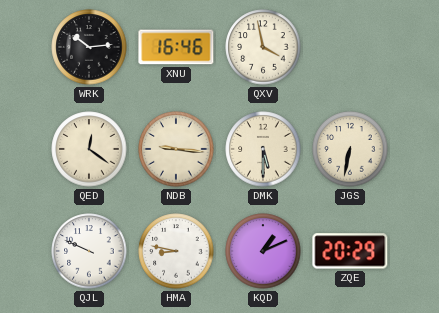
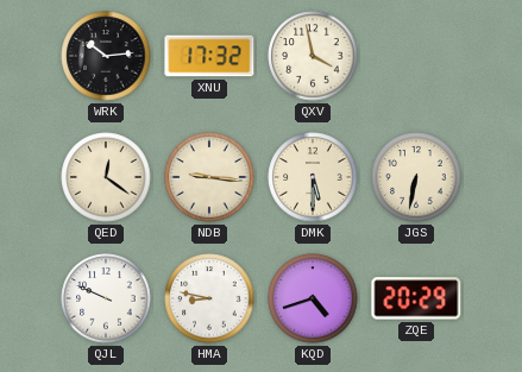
XNU: 16:46 -> 17:32 (209, 56)
KQD: 1:11 -> 4:42 (313, 298)
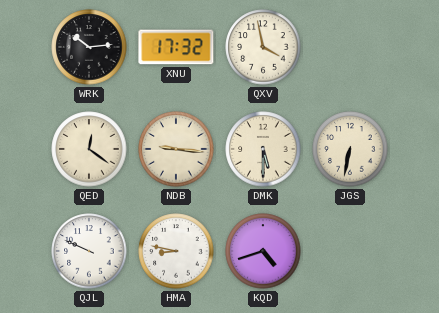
ZQE: 20:29 -> none (416, 298)
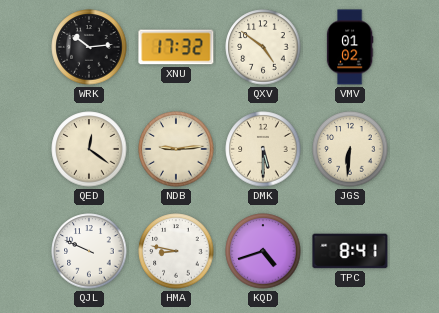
QXV: 3:58 -> 4:51 (263, 47)
VMV: none -> 01:02 (350, 47)
NDB: 9:16 -> 9:14 (176, 149)
JGS: 6:32 -> 6:31 (350, 149)
TPC: none -> 8:41 (350, 251)
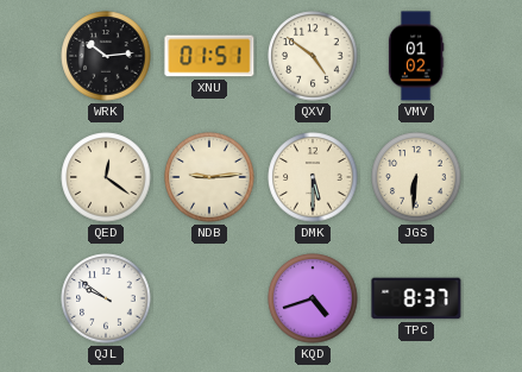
XNU: 17:32 -> 01:51 (209, 56)
QJL: 9:49 -> 9:51 (106, 298)
HMA: 8:47 -> none (176, 251)
TPC: 8:41 -> 8:37 (416, 298)
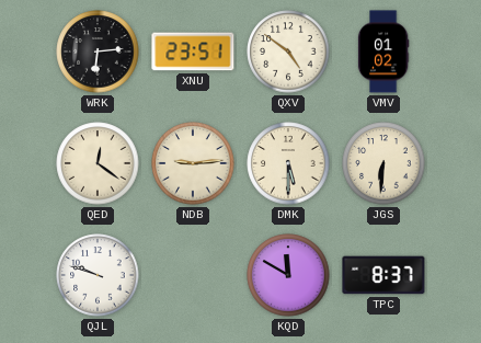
WRK: 10:14 -> 6:14 (98, 52)
XNU: 01:51 -> 23:51 (193, 52)
QJL: 9:51 -> 9:48 (98, 275)
KQD: 4:42 -> 11:50 (288, 275)
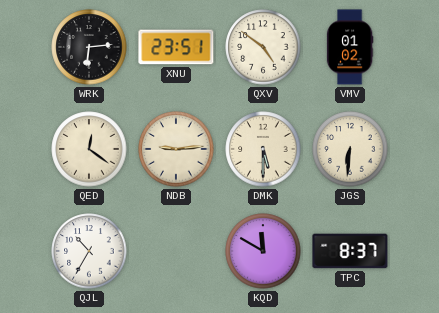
QJL: 9:48 -> 10:35 (89, 251)
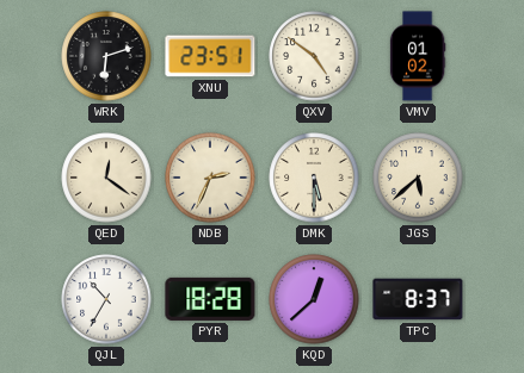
WRK: 6:14 -> 6:12 (106, 56)
NDB: 9:14 -> 2:34 (210, 178)
JGS: 6:31 -> 5:38 (418, 178)
PYR: none -> 18:28 (210, 299)
KQD: 11:50 -> 12:38 (314, 299)
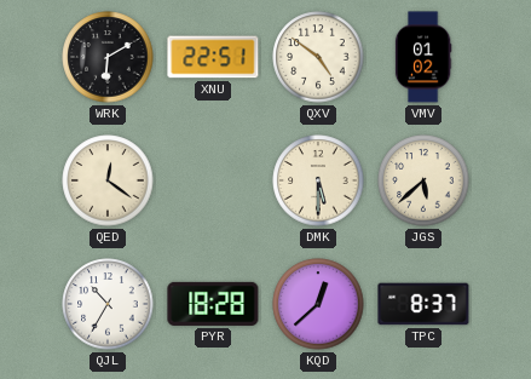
WRK: 6:12 -> 6:10 (108, 57)
XNU: 23:51 -> 22:51 (213, 57)
NDB: 2:34 -> none (210, 178)
